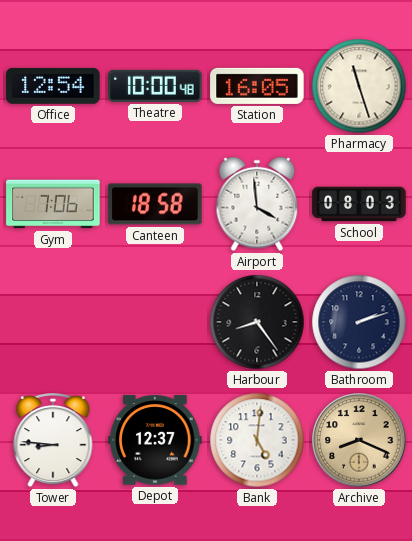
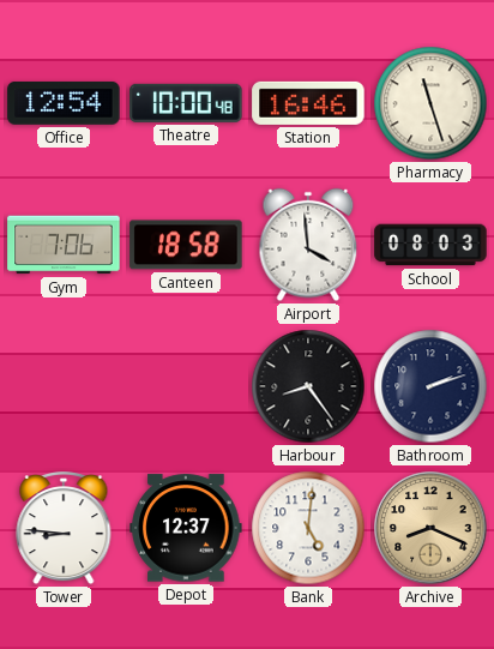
Station: 16:05 -> 16:46 (308, 103)
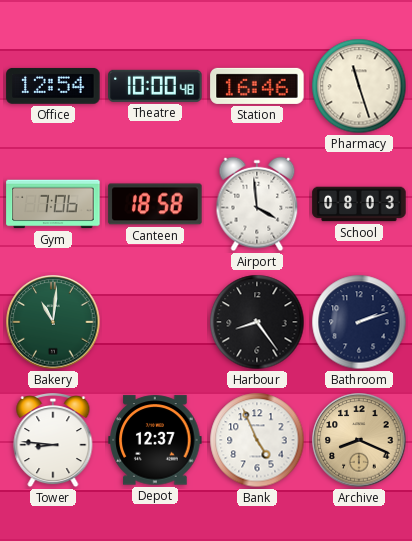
Bakery: none -> 11:01 (53, 322)
Bank: 5:01 -> 4:56 (257, 440)
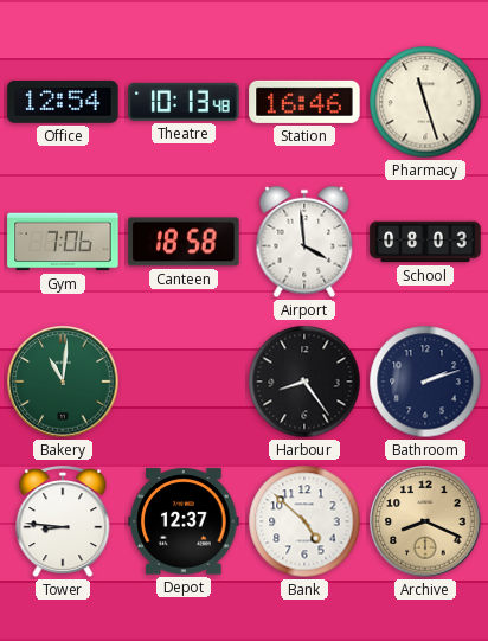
Theatre: 10:00 -> 10:13 (184, 102)
Bank: 4:56 -> 4:52 (304, 521)
